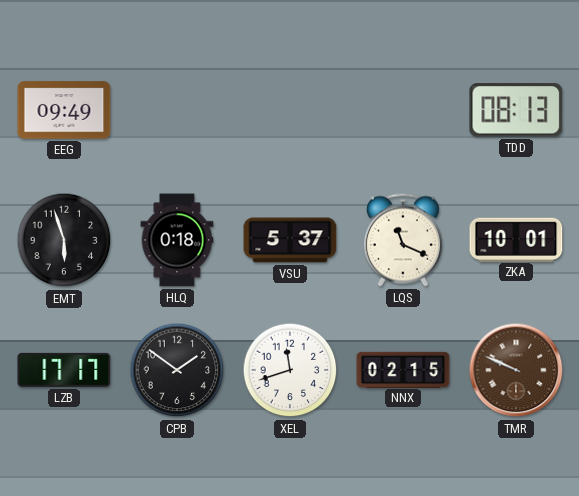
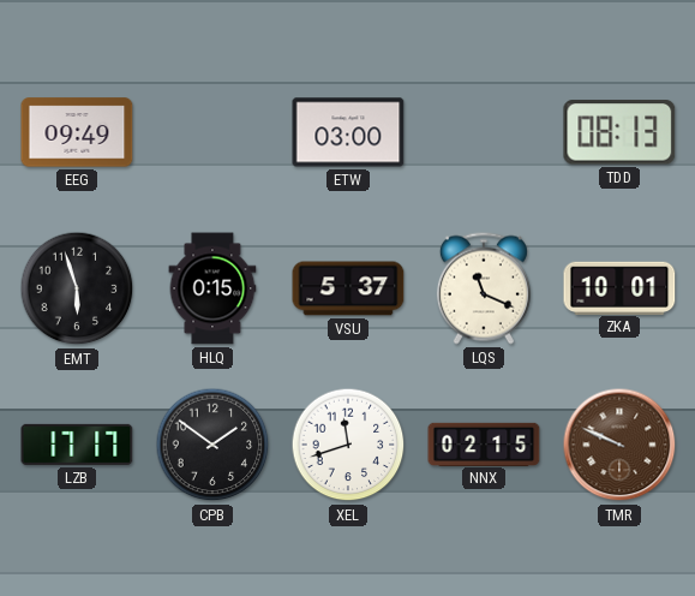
ETW: none -> 03:00 (348, 132)
HLQ: 0:18 -> 0:15 (212, 288)
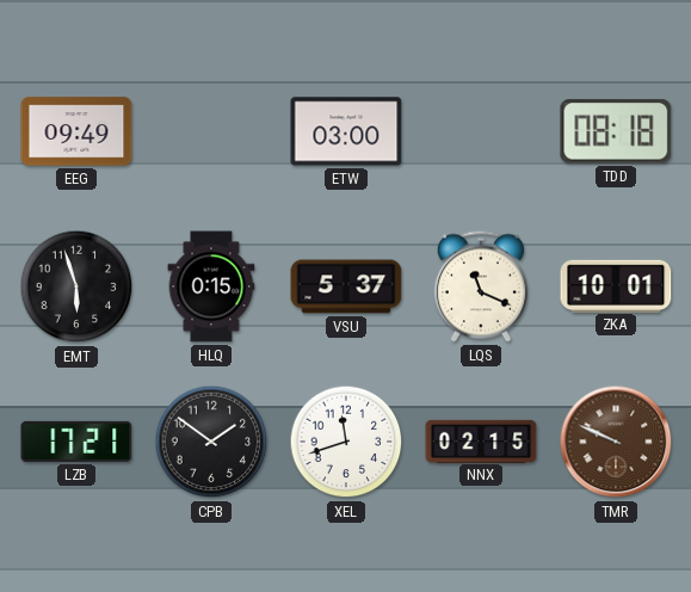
TDD: 08:13 -> 08:18 (616, 131)
LZB: 17:17 -> 17:21 (76, 442)
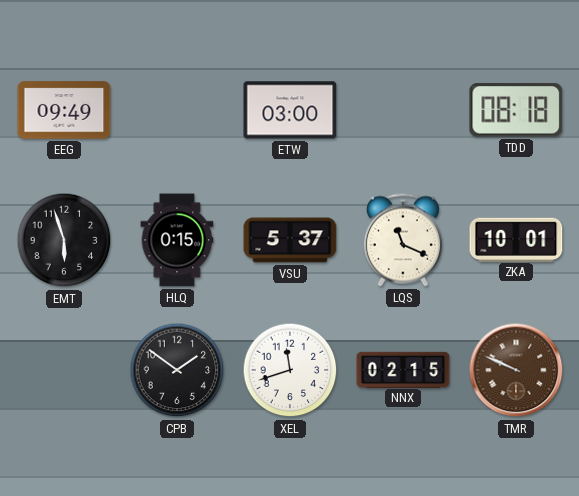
LZB: 17:21 -> none (76, 442)
